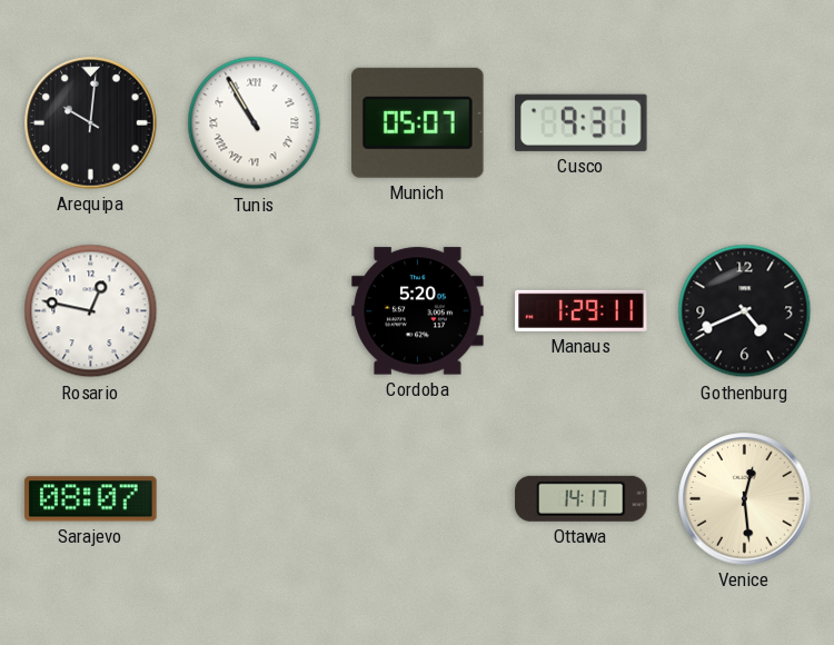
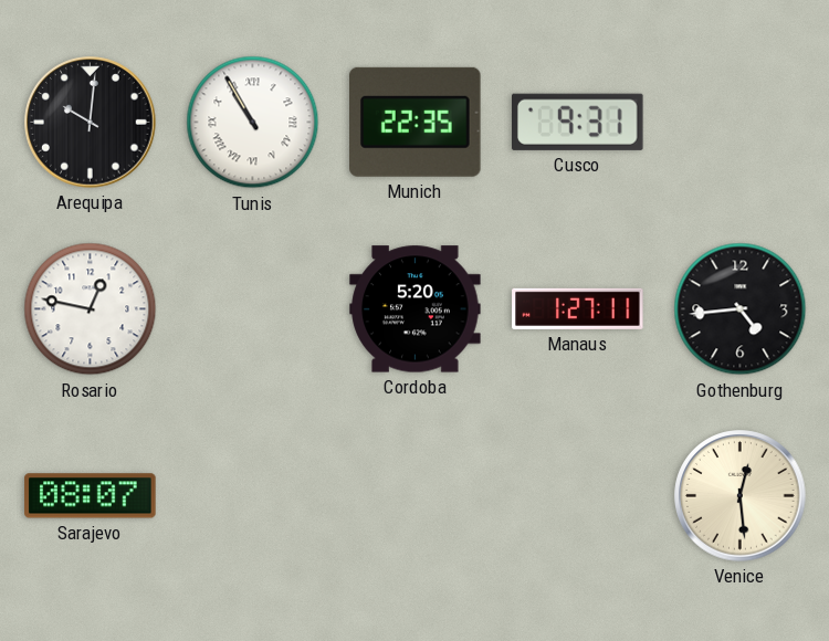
Munich: 05:07 -> 22:35 (416, 122)
Manaus: 1:29 -> 1:27 (578, 308)
Gothenburg: 4:41 -> 4:44 (741, 309)
Ottawa: 14:17 -> none (582, 498)
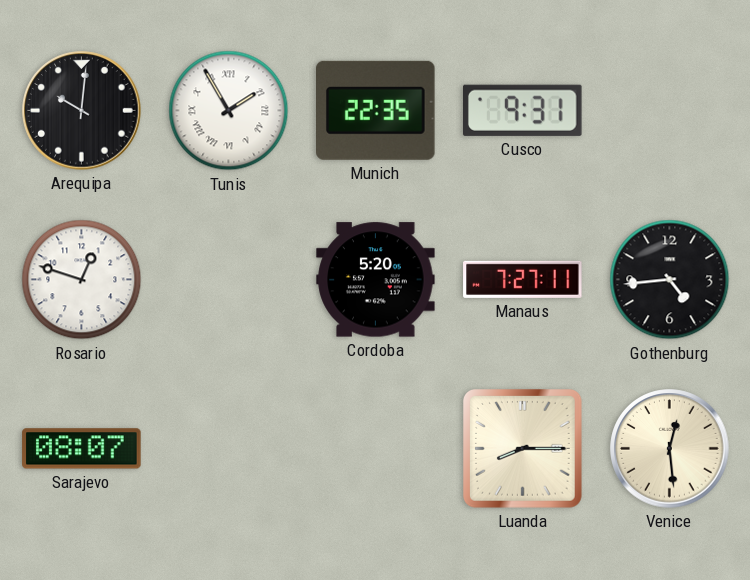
Tunis: 10:55 -> 1:55 (229, 111)
Rosario: 12:47 -> 12:48 (82, 280)
Manaus: 1:27 -> 7:27 (523, 279)
Luanda: none -> 8:15 (523, 449)
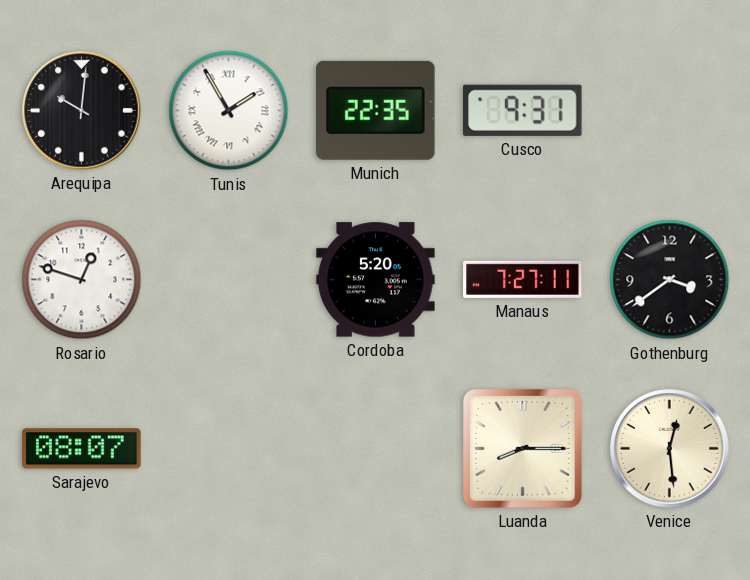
Gothenburg: 4:44 -> 3:39 (670, 280)
